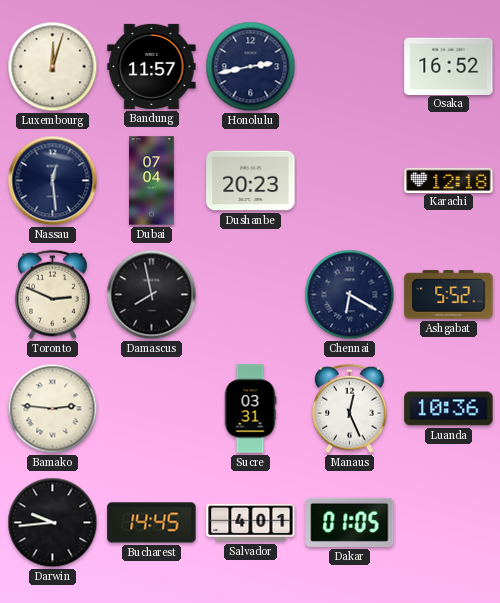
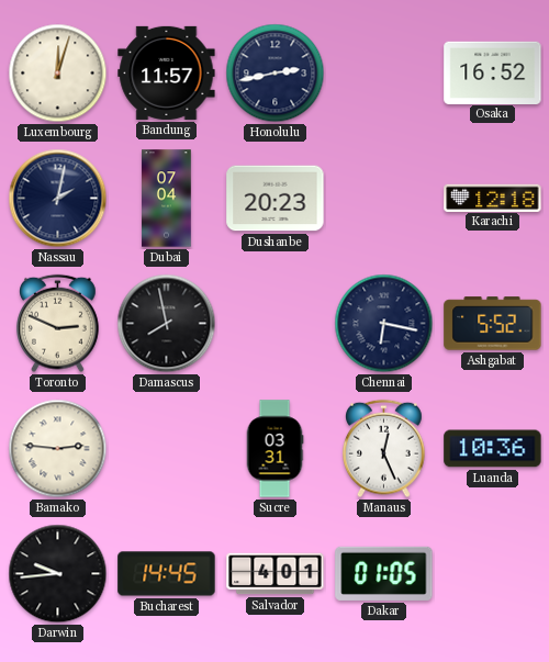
Nassau: 12:29 -> 2:02 (58, 199)
Chennai: 6:20 -> 6:17 (384, 324)
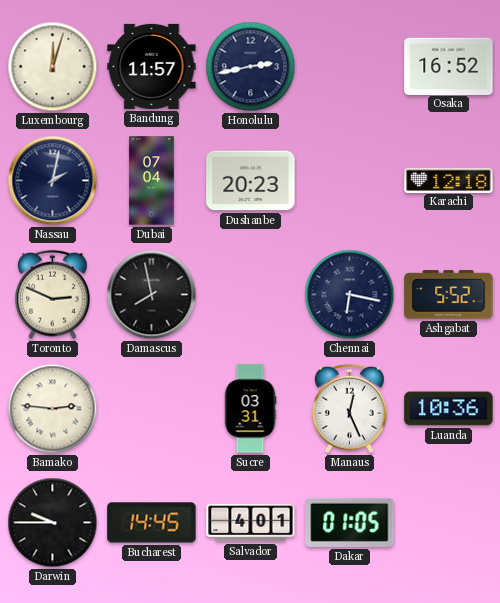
Darwin: 9:44 -> 9:45 (53, 523)
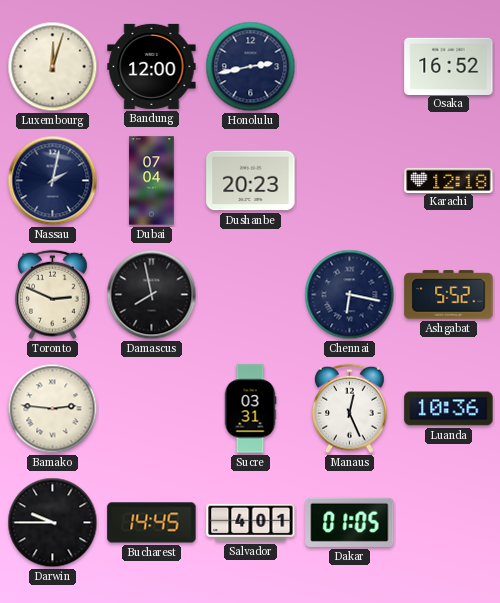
Bandung: 11:57 -> 12:00 (152, 66)
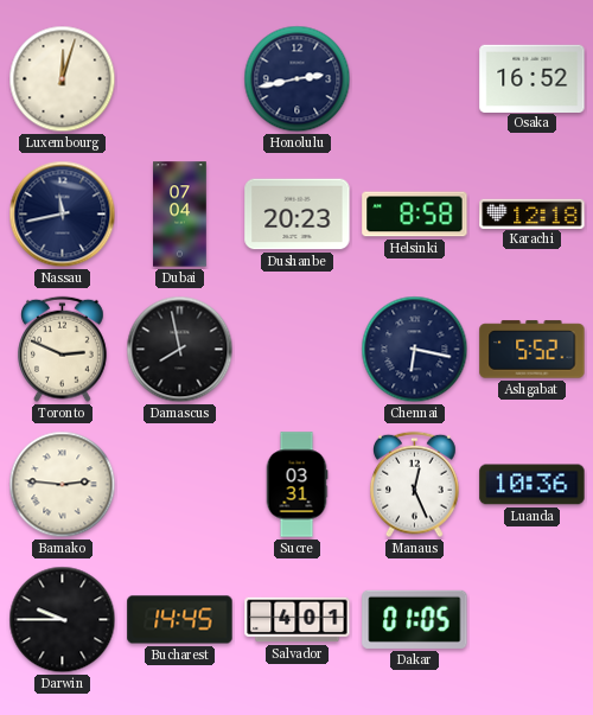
Bandung: 12:00 -> none (152, 66)
Nassau: 2:02 -> 11:43 (63, 215)
Helsinki: none -> 8:58 (415, 215)
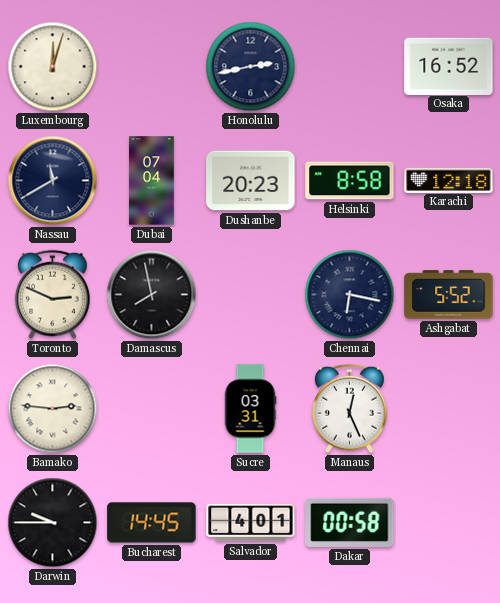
Nassau: 11:43 -> 11:40 (53, 181)
Luanda: 10:36 -> none (533, 485)
Dakar: 01:05 -> 00:58 (350, 522)
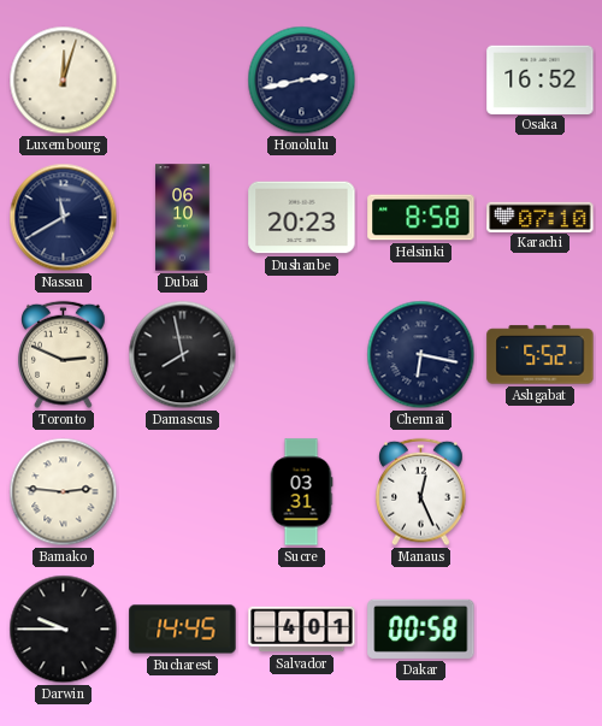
Dubai: 07:04 -> 06:10 (183, 218)
Karachi: 12:18 -> 07:10 (541, 217)
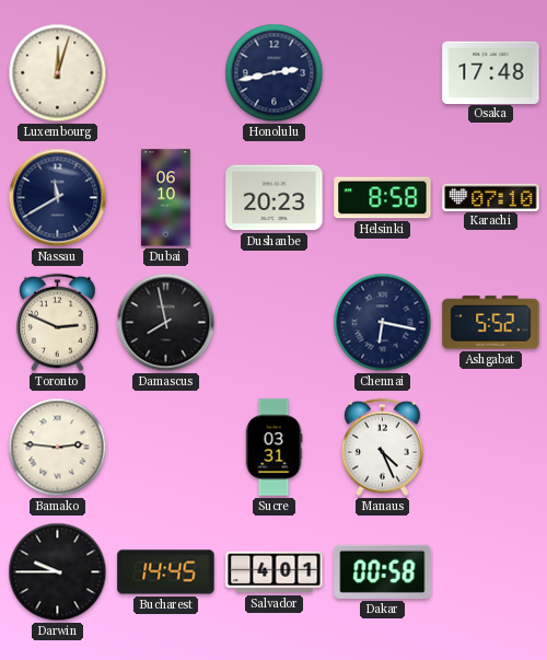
Osaka: 16:52 -> 17:48 (491, 72)
Manaus: 12:26 -> 4:26 (383, 448)
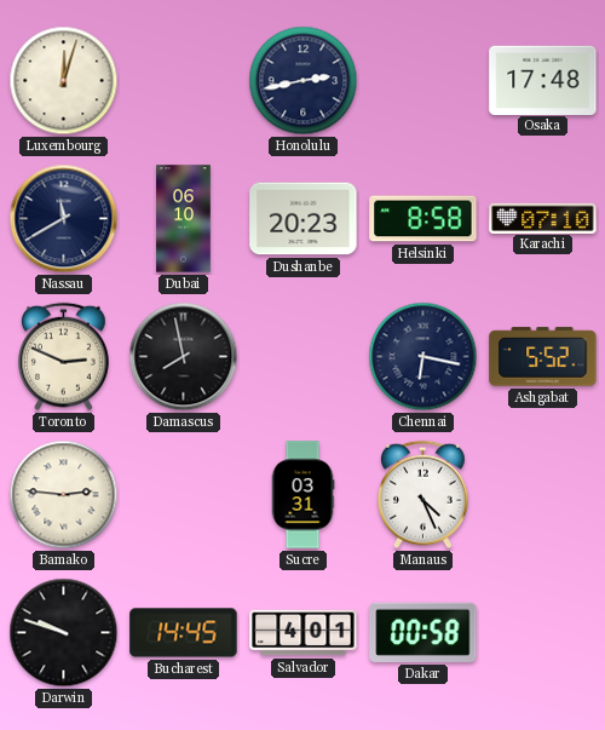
Darwin: 9:45 -> 9:48 (64, 633)
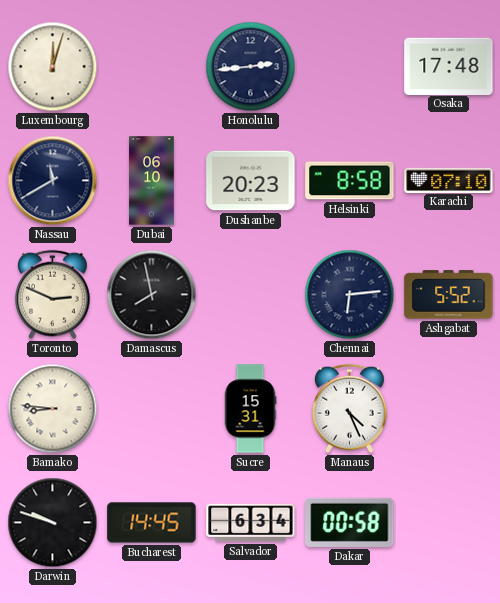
Honolulu: 2:43 -> 2:44 (251, 67)
Chennai: 6:17 -> 6:14 (350, 295)
Bamako: 2:46 -> 8:46 (53, 409)
Sucre: 03:31 -> 15:31 (250, 409)
Salvador: 4:01 -> 6:34 (251, 523)
